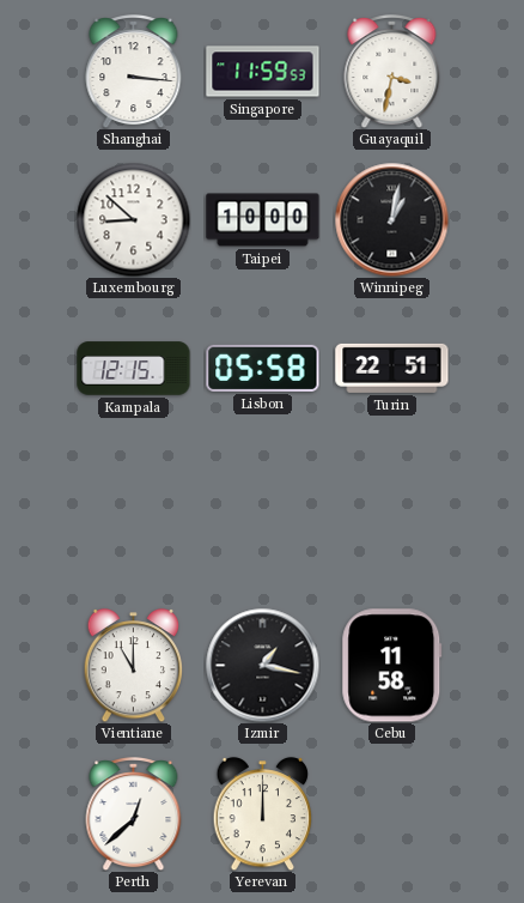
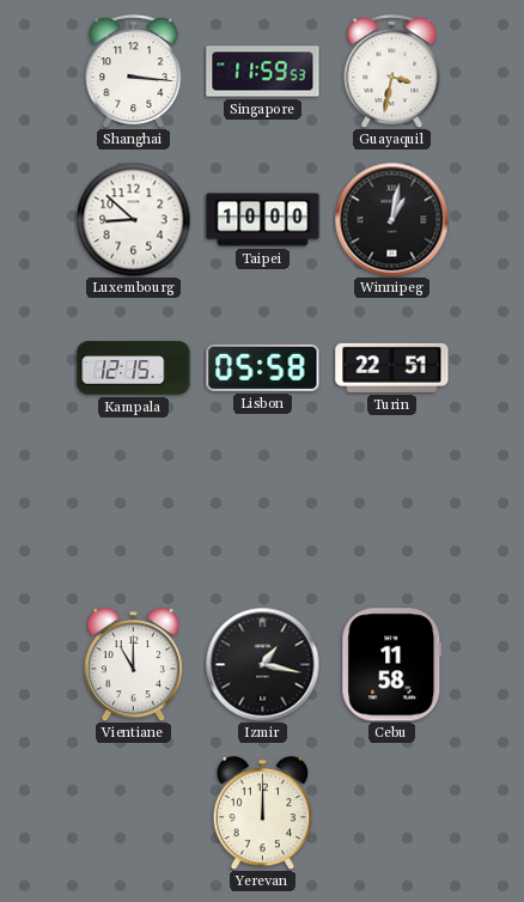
Perth: 12:38 -> none (134, 814)
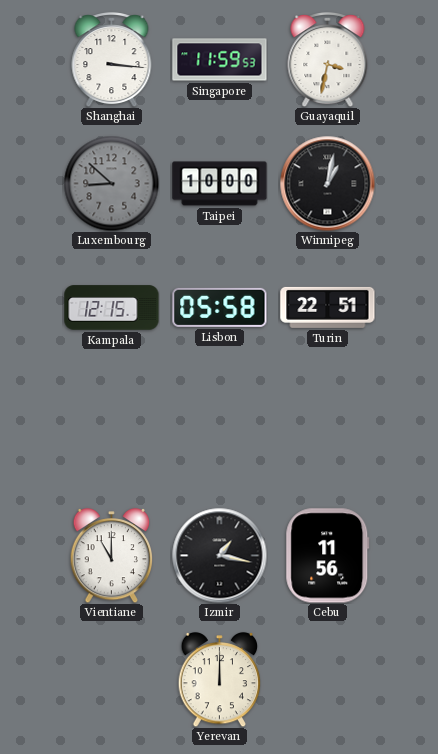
Luxembourg dial: white -> grey (111, 183)
Cebu: 11:58 -> 11:56 (328, 556)
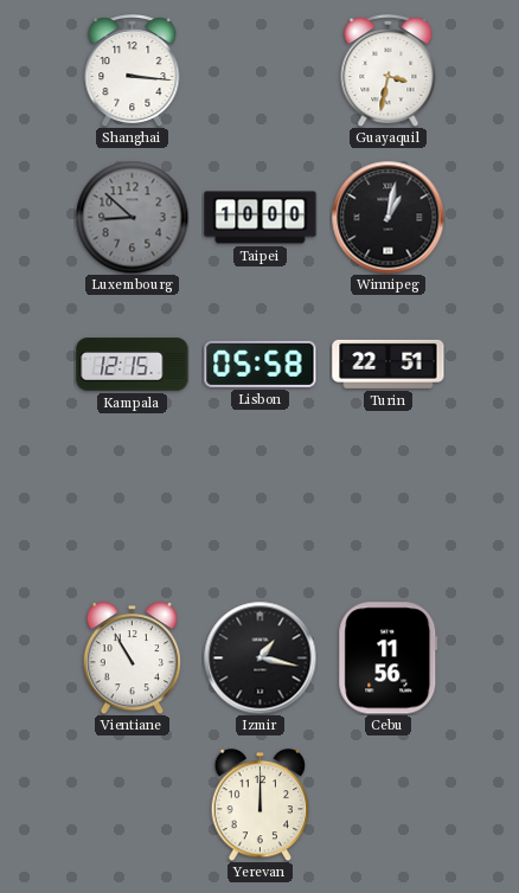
Singapore: 11:59 -> none (220, 60)
Vientiane: 11:00 -> 10:55 (133, 657)
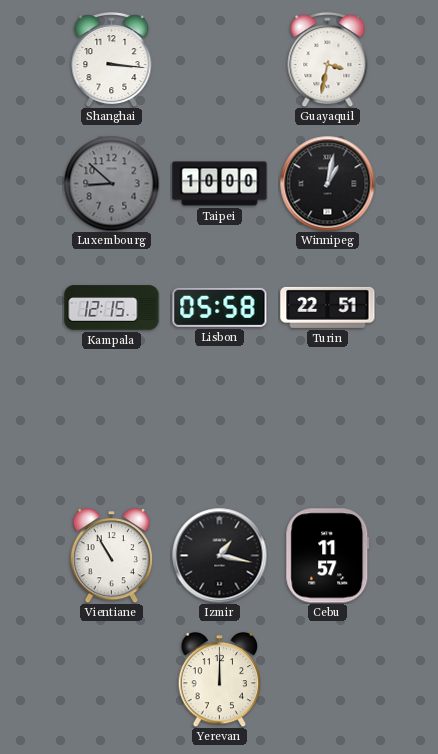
Cebu: 11:56 -> 11:57 (328, 556)
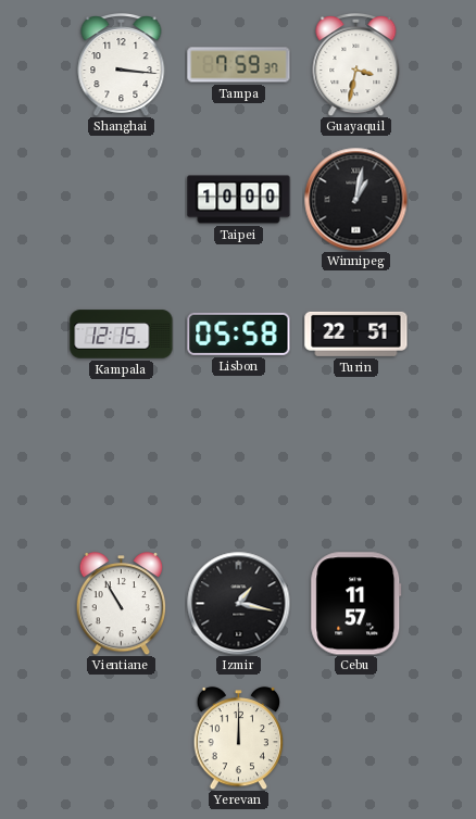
Tampa: none -> 7:59 (239, 65)
Luxembourg: 8:52 -> none (111, 183)
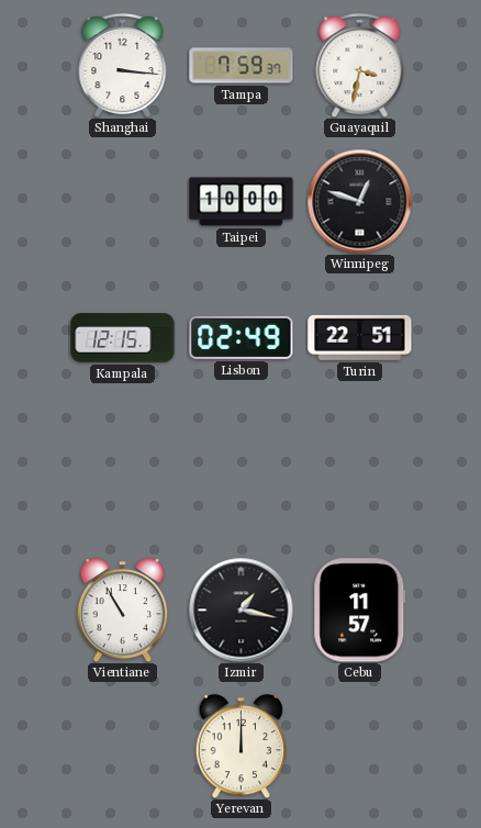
Winnipeg: 1:02 -> 12:48 (359, 201)
Lisbon: 05:58 -> 02:49 (242, 337)
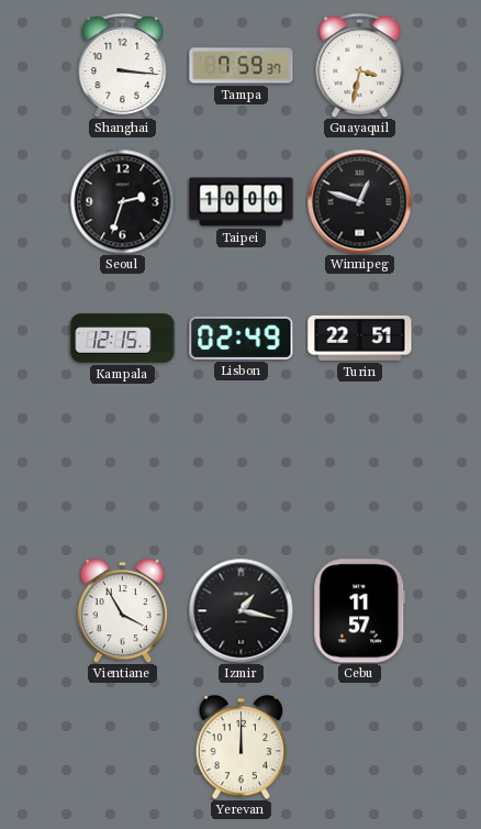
Seoul: none -> 2:33 (122, 201)
Vientiane: 10:55 -> 3:55 (123, 610)
